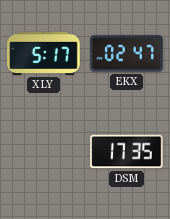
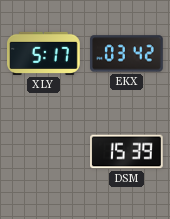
EKX: 02:47 -> 03:42 (127, 54)
DSM: 17:35 -> 15:39 (127, 152)
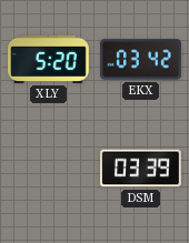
XLY: 5:17 -> 5:20 (49, 59)
DSM: 15:39 -> 03:39 (141, 169)
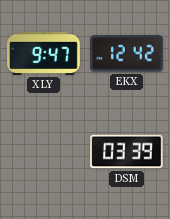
XLY: 5:20 -> 9:47 (44, 53)
EKX: 03:42 -> 12:42 (127, 54)
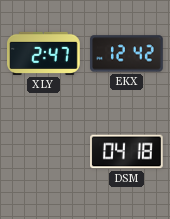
XLY: 9:47 -> 2:47 (44, 53)
DSM: 03:39 -> 04:18 (127, 152)
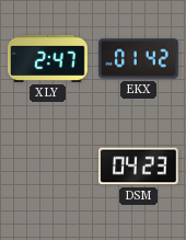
EKX: 12:42 -> 01:42 (139, 59)
DSM: 04:18 -> 04:23 (139, 167)
